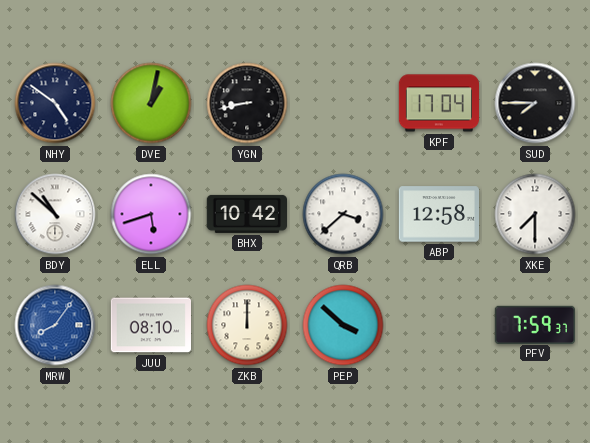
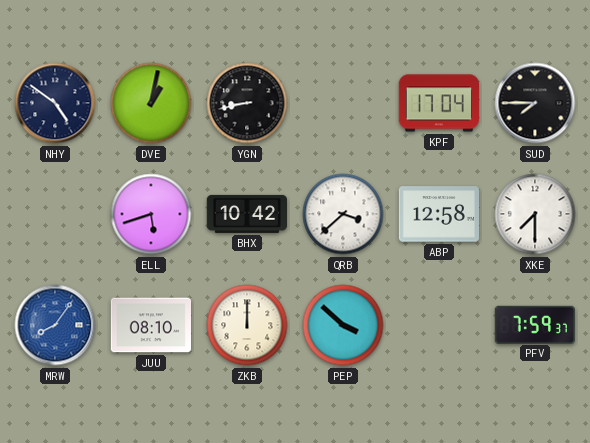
BDY: 10:52 -> none (55, 214)
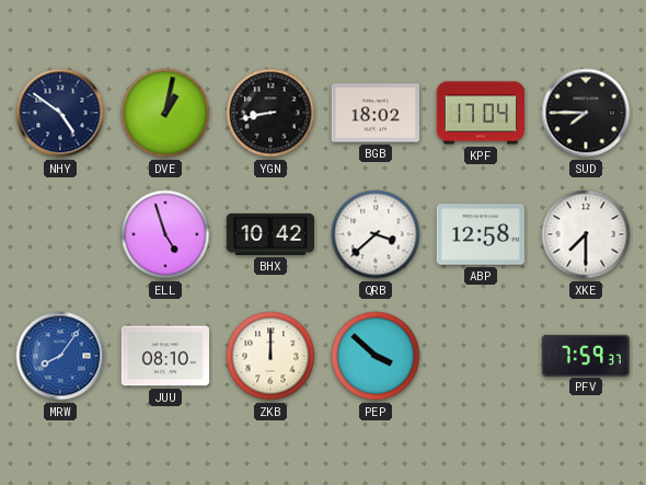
BGB: none -> 18:02 (374, 113)
ELL: 5:42 -> 4:57 (165, 234)
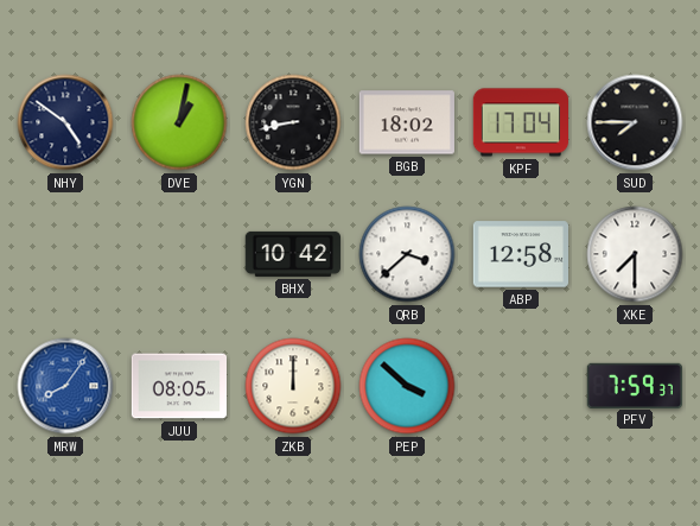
ELL: 4:57 -> none (165, 234)
JUU: 08:10 -> 08:05 (178, 386)
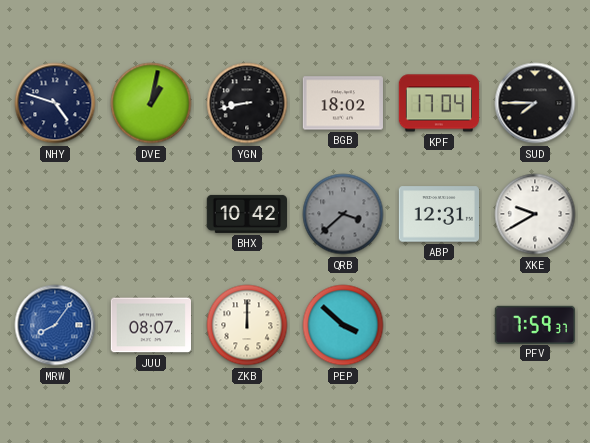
NHY: 4:51 -> 4:48 (55, 103)
QRB dial: white -> grey (343, 214)
ABP: 12:58 -> 12:31 (438, 214)
XKE: 7:30 -> 9:40 (535, 214)
JUU: 08:05 -> 08:07 (150, 325)
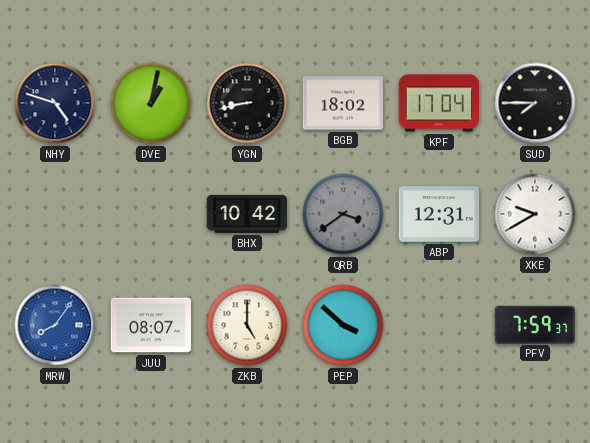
QRB: 3:38 -> 3:39 (343, 214)
ZKB: 12:00 -> 5:00 (247, 325)
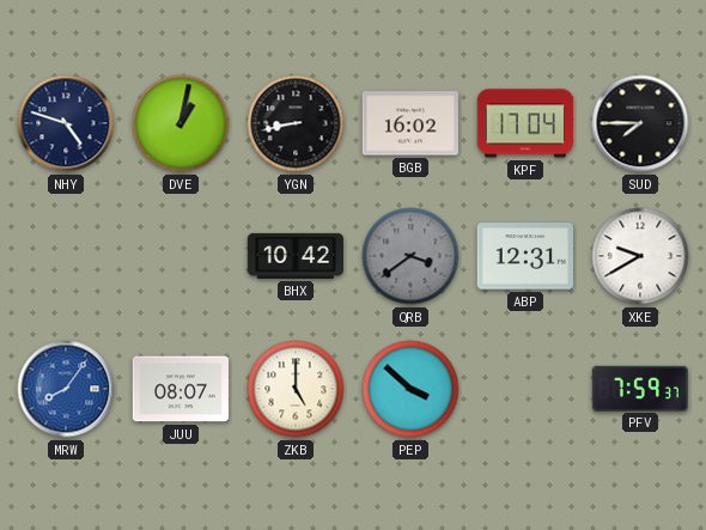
BGB: 18:02 -> 16:02 (409, 123)
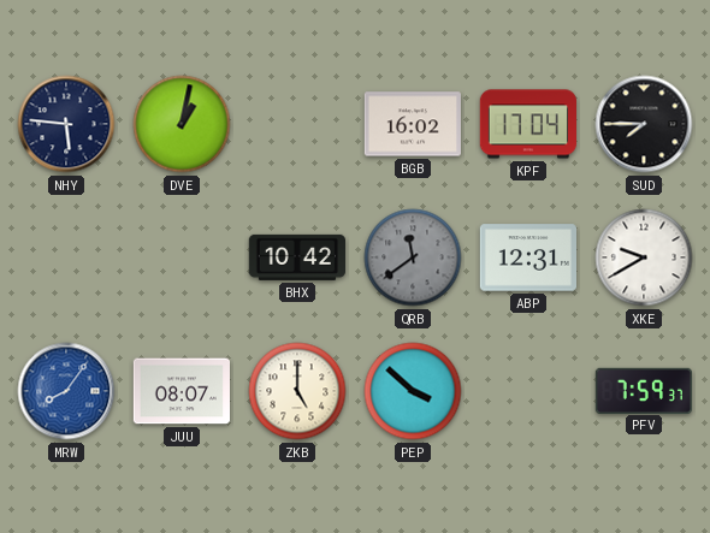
NHY: 4:48 -> 5:46 (66, 124)
YGN: 8:43 -> none (296, 123)
QRB: 3:39 -> 11:39 (413, 257)
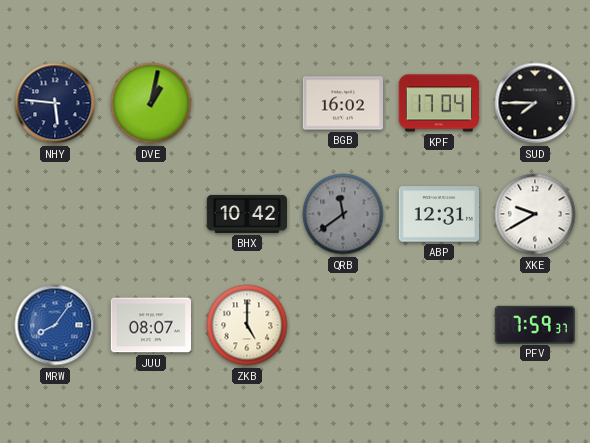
PEP: 3:52 -> none (413, 391)
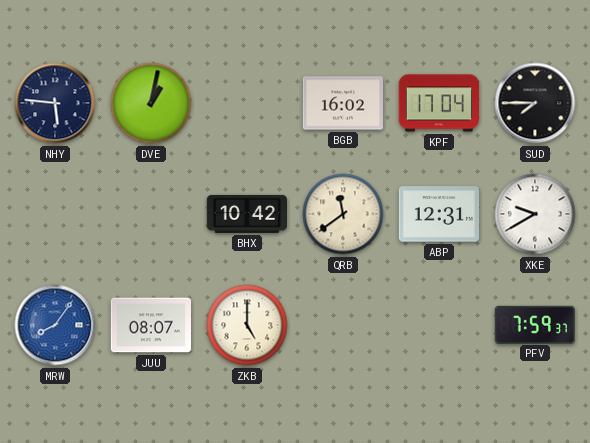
QRB dial: grey -> cream (343, 214)
